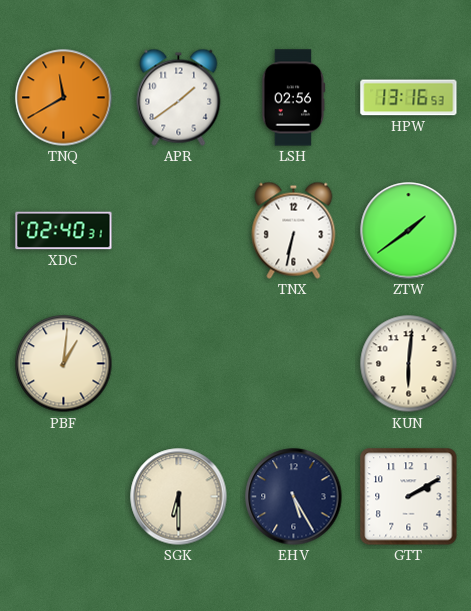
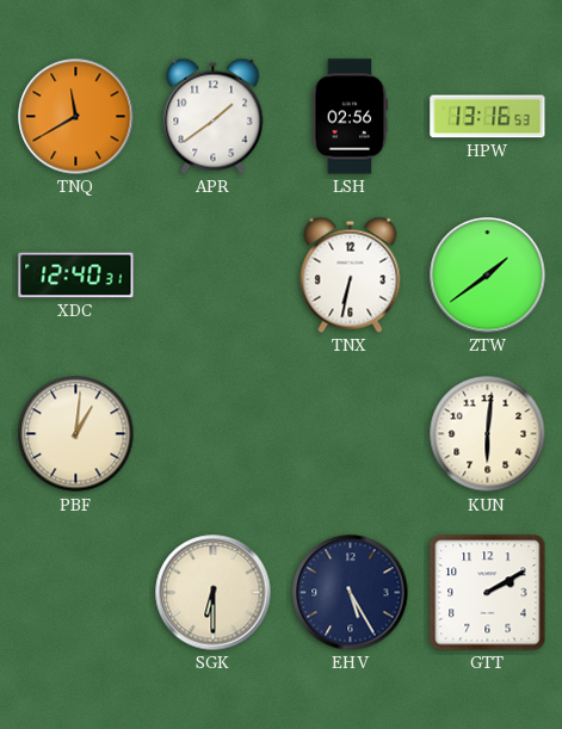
XDC: 02:40 -> 12:40 (76, 276)
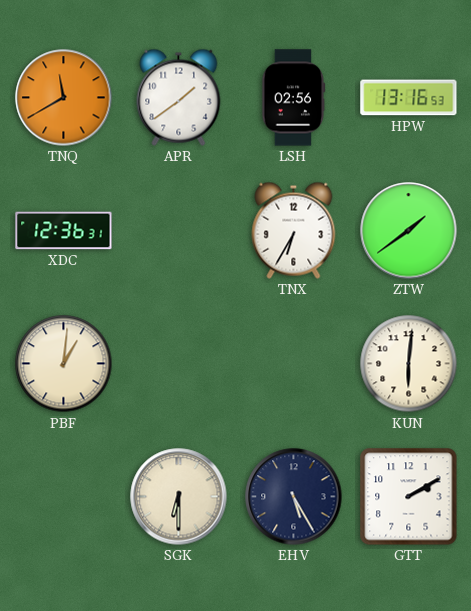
XDC: 12:40 -> 12:36 (64, 231)
TNX: 6:32 -> 6:35 (294, 230)
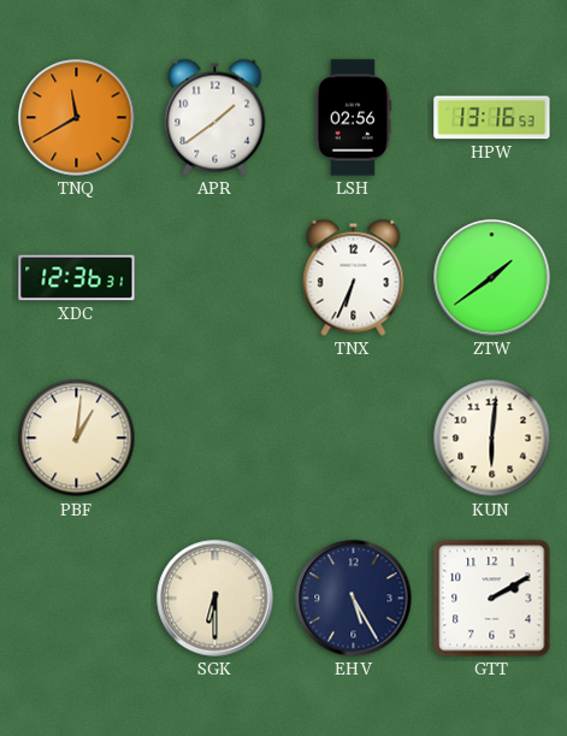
TNX: 6:35 -> 6:34 (354, 277)
